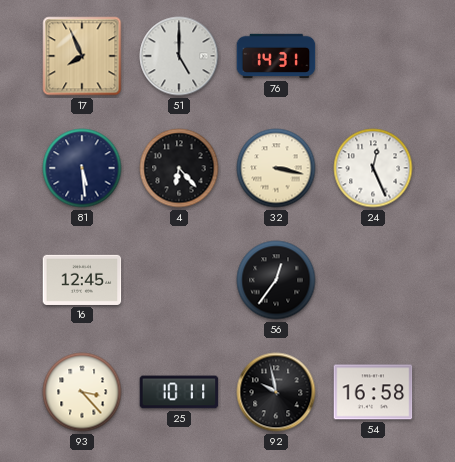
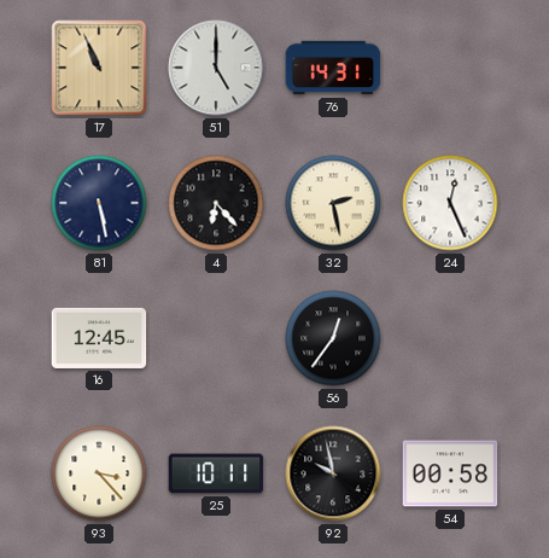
17: 7:56 -> 10:56 (99, 68)
81: 5:29 -> 5:28 (99, 203)
32: 3:17 -> 2:28 (333, 203)
54: 16:58 -> 00:58 (450, 473)
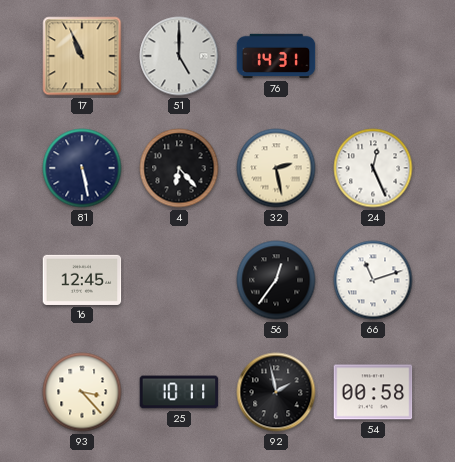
66: none -> 11:12 (373, 280)
92: 9:58 -> 1:58 (276, 392)
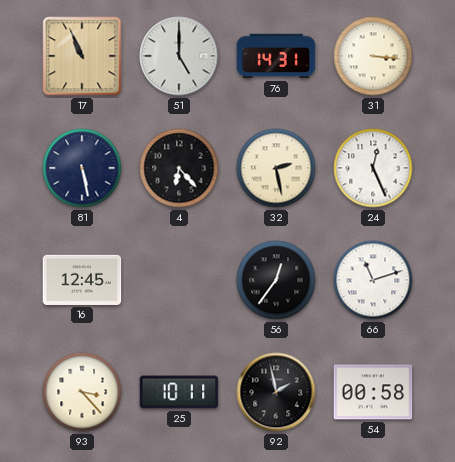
31: none -> 3:16 (373, 56)
